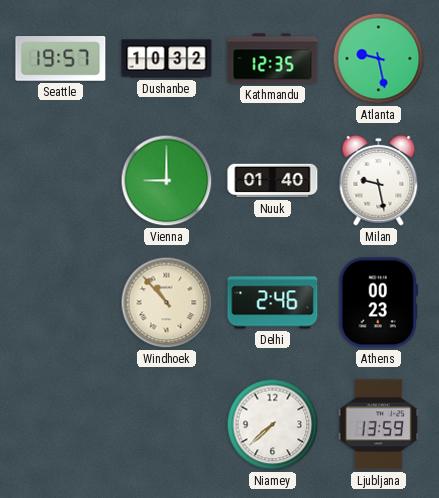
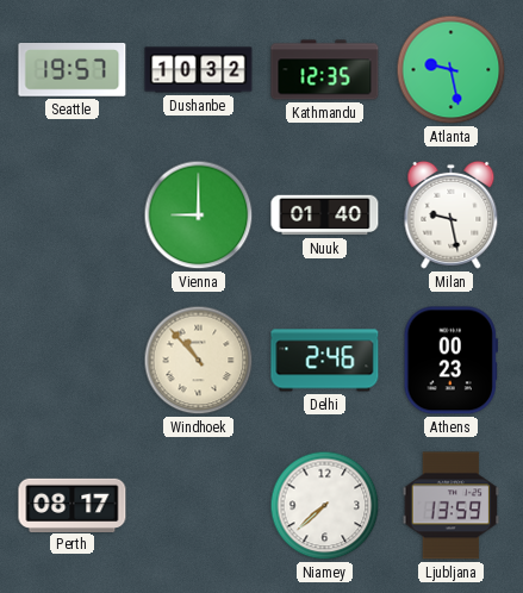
Perth: none -> 08:17 (73, 505)
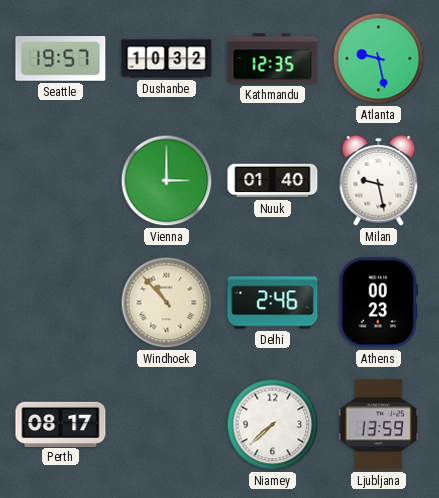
Vienna: 9:00 -> 3:00 (167, 181)
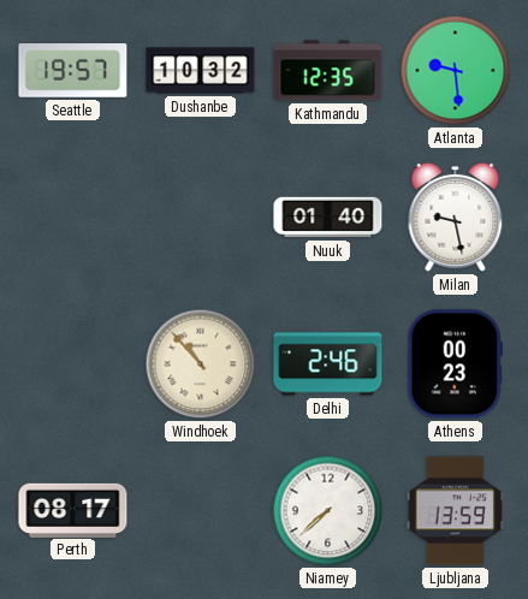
Atlanta: 9:28 -> 9:29 (456, 71)
Vienna: 3:00 -> none (167, 181)
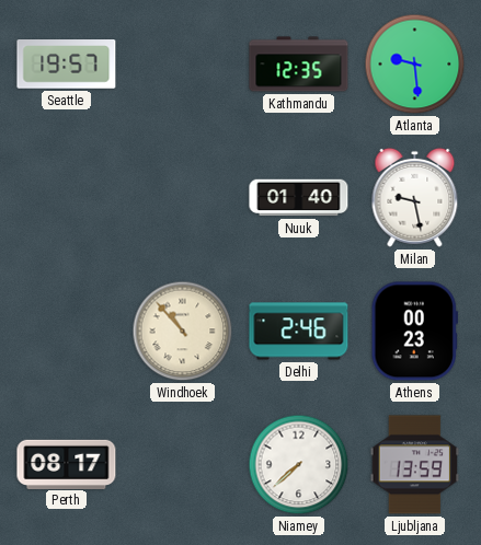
Dushanbe: 10:32 -> none (201, 71)
